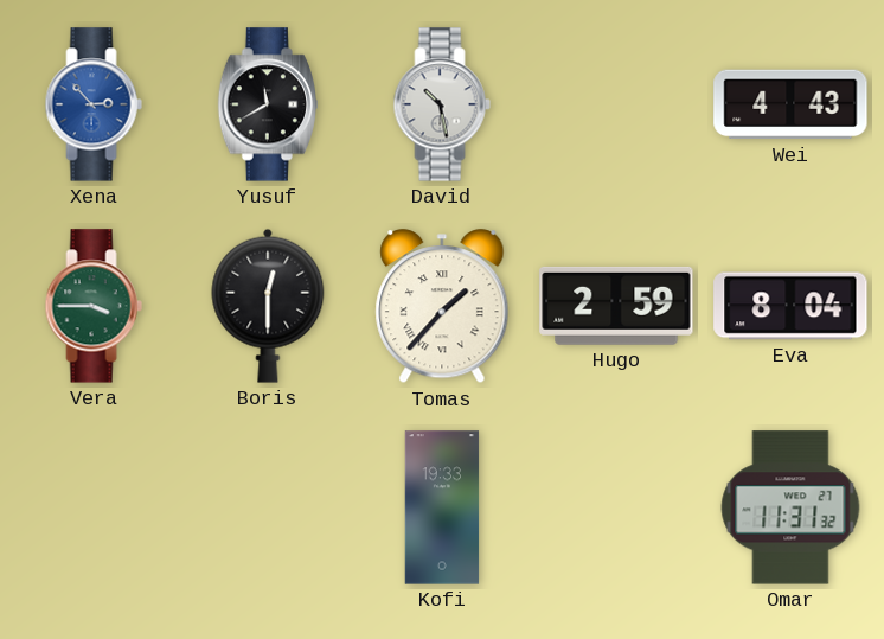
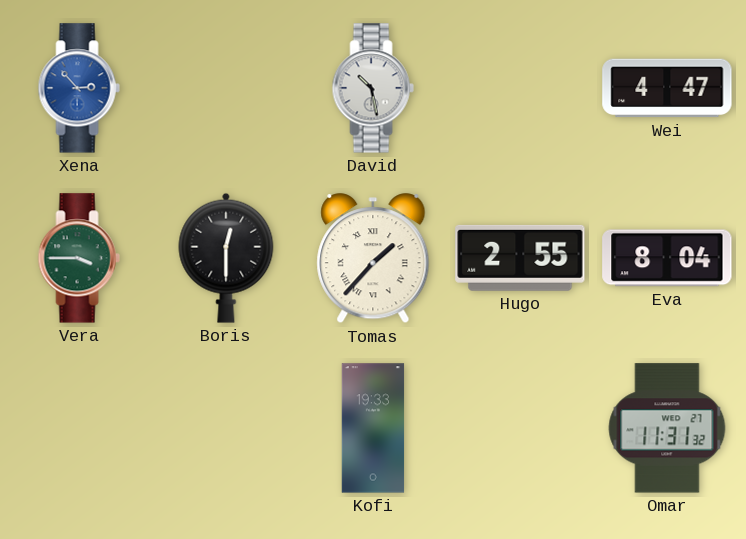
Yusuf: 11:40 -> none (267, 104)
Wei: 4:43 -> 4:47 (667, 88)
Hugo: 2:59 -> 2:55 (520, 258)
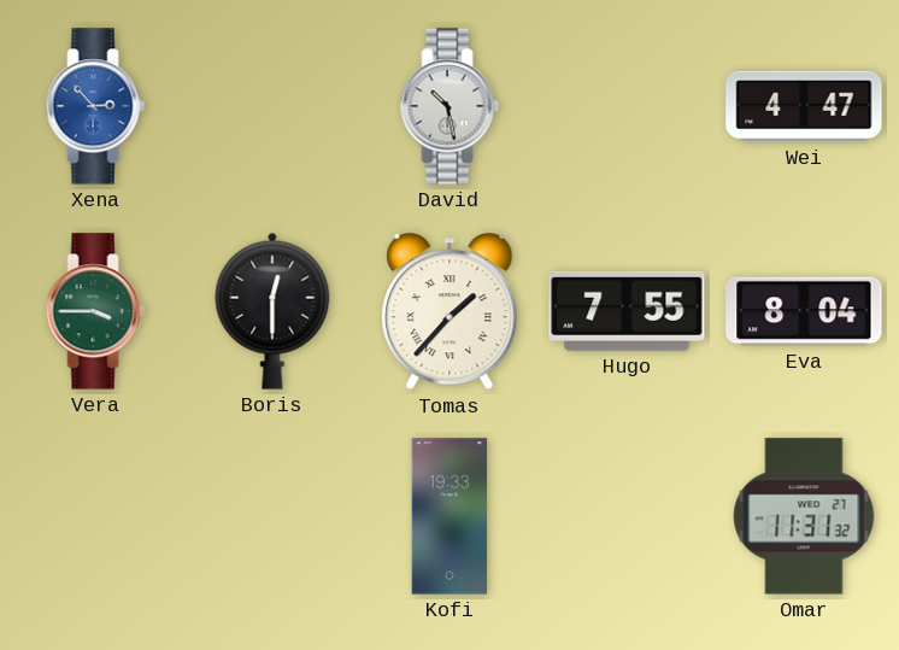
Hugo: 2:55 -> 7:55 (627, 311)
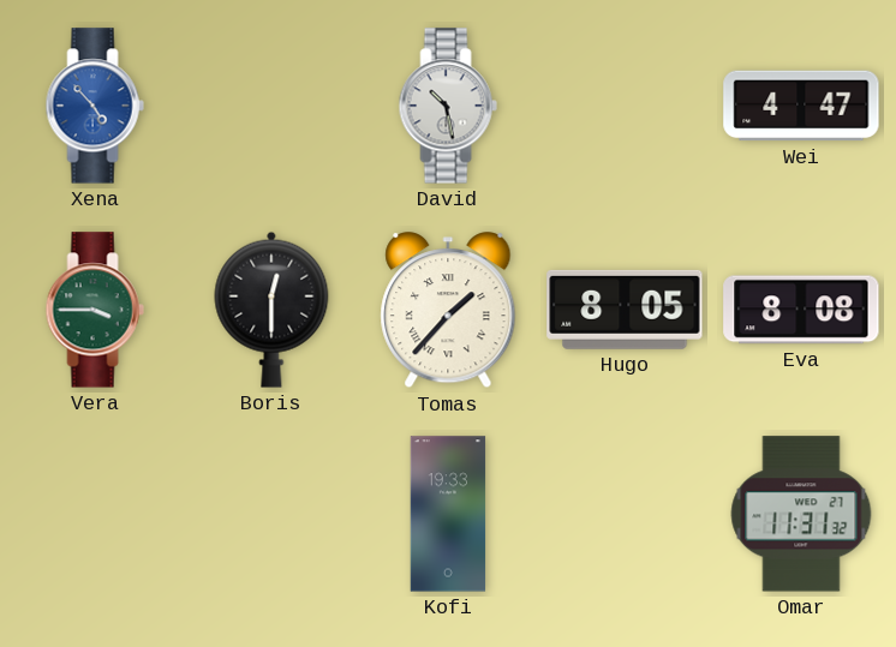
Xena: 2:53 -> 4:53 (95, 106)
Hugo: 7:55 -> 8:05 (625, 310)
Eva: 8:04 -> 8:08 (801, 310)
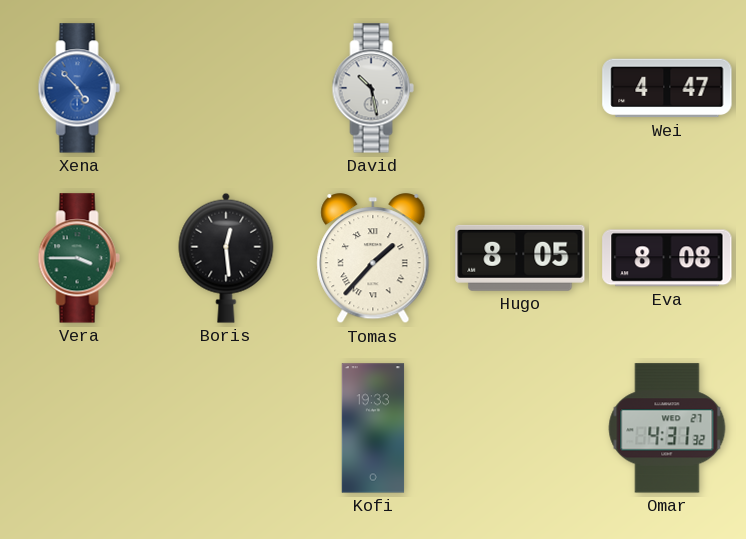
Boris: 12:30 -> 12:29 (226, 258)
Omar: 11:31 -> 4:31 (667, 428)
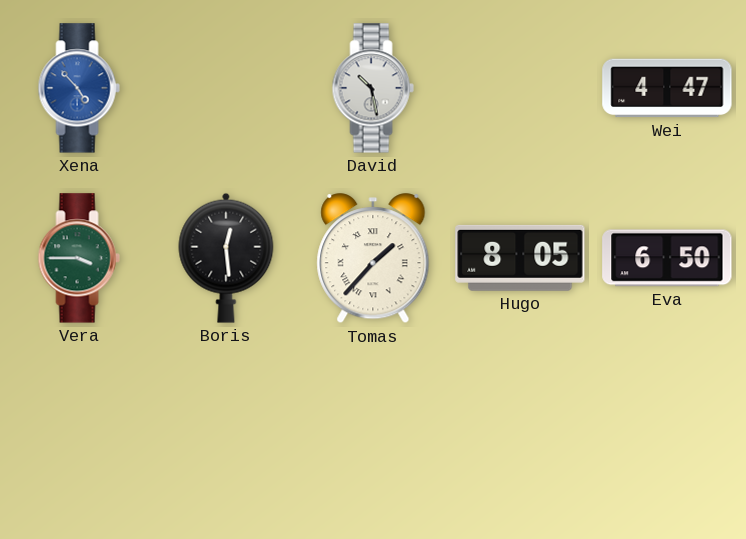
Eva: 8:08 -> 6:50 (667, 258)
Kofi: 19:33 -> none (373, 428)
Omar: 4:31 -> none (667, 428)
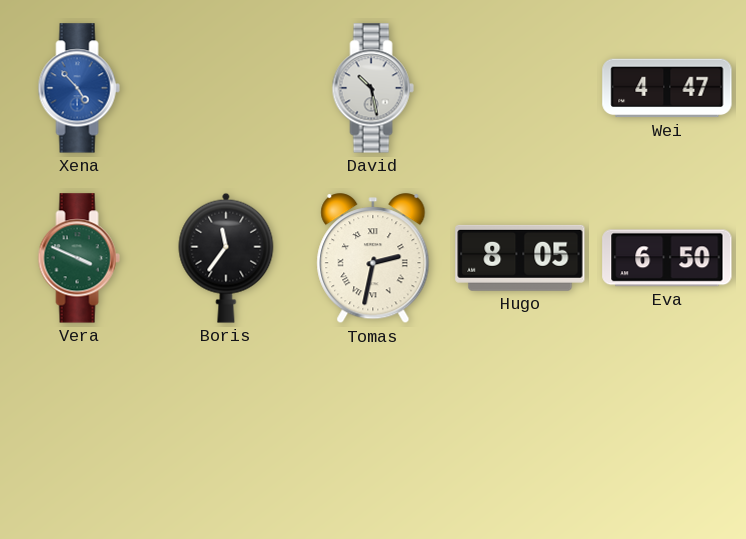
Vera: 3:45 -> 3:49 (79, 258)
Boris: 12:29 -> 11:36 (226, 258)
Tomas: 1:37 -> 2:32 (373, 259)
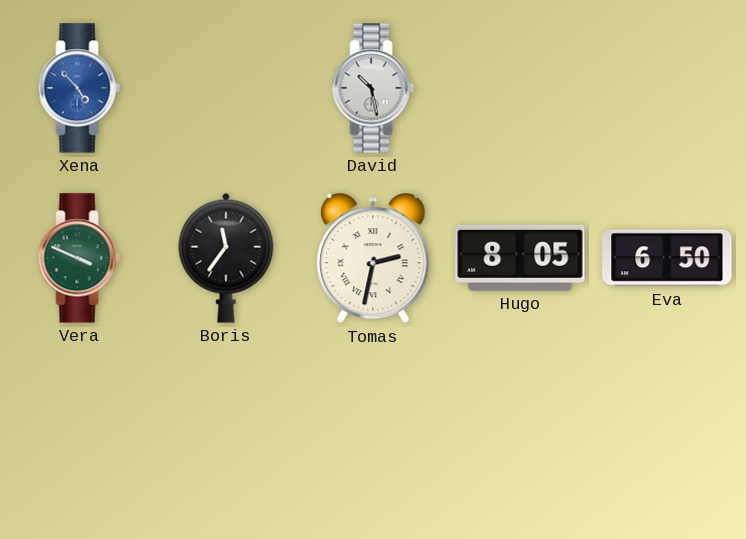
Wei: 4:47 -> none (667, 88)
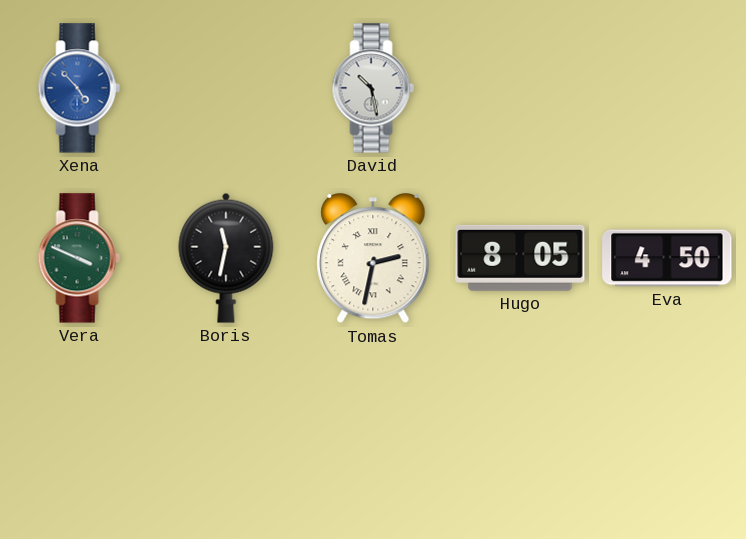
Boris: 11:36 -> 11:32 (226, 258)
Eva: 6:50 -> 4:50 (667, 258)
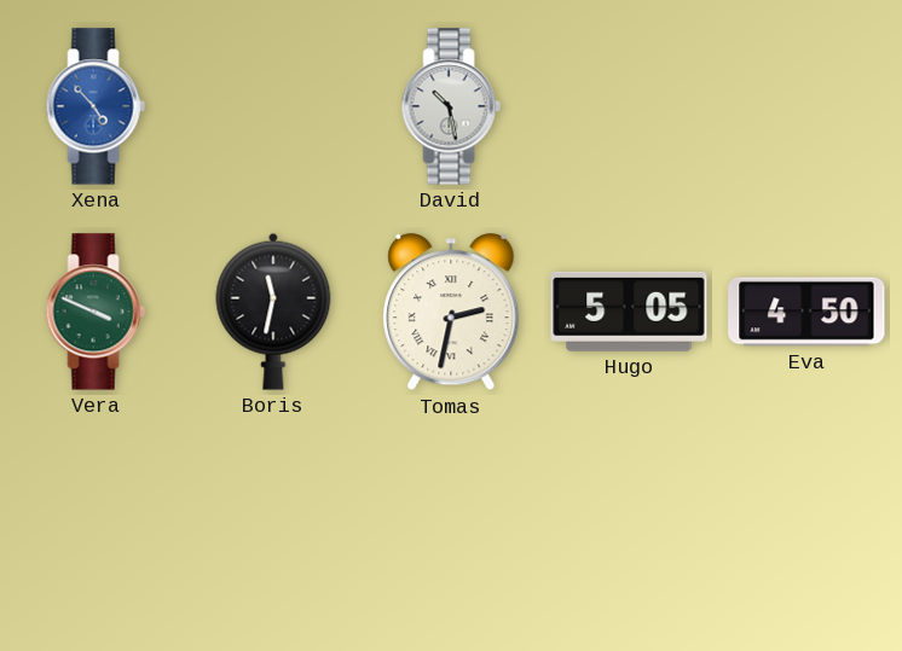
Hugo: 8:05 -> 5:05 (629, 312)
